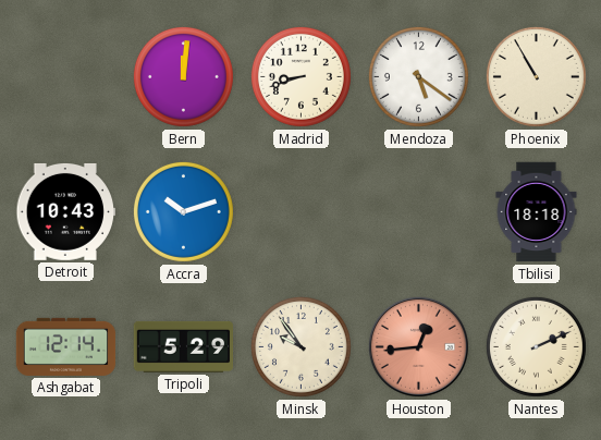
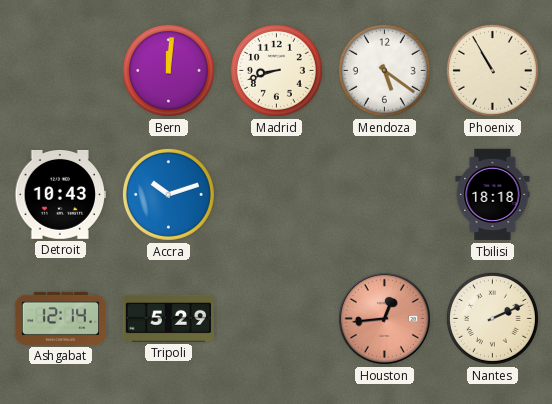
Minsk: 9:54 -> none (300, 346)
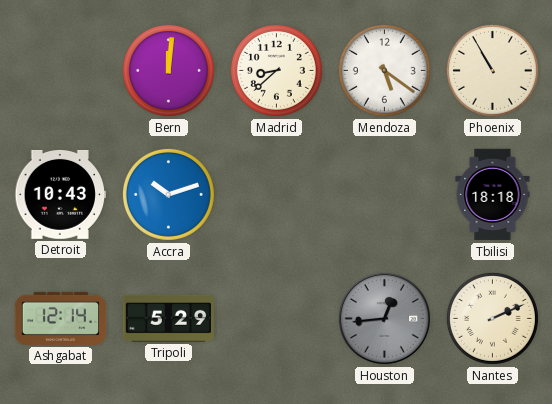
Madrid: 8:42 -> 8:38 (276, 70)
Houston dial: salmon -> grey (384, 318)
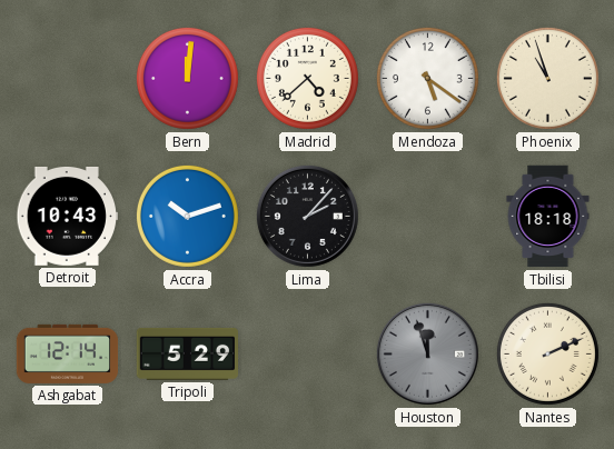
Madrid: 8:38 -> 4:38 (307, 78)
Phoenix: 10:55 -> 10:57 (547, 78)
Lima: none -> 2:07 (307, 216)
Houston: 12:44 -> 11:57 (427, 353)
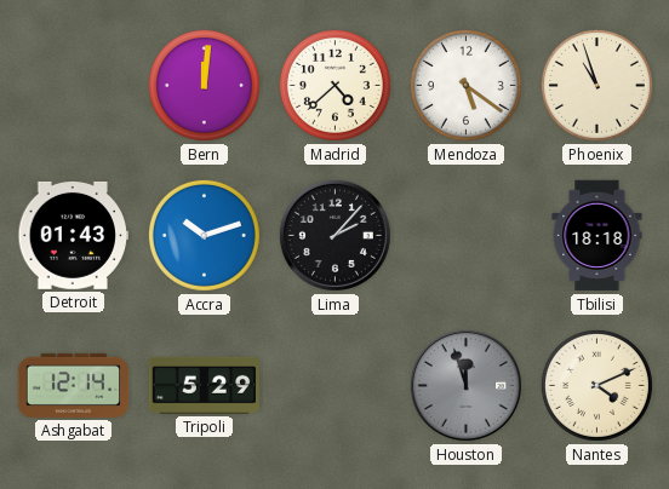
Detroit: 10:43 -> 01:43 (73, 235)
Nantes: 2:11 -> 4:11 (596, 385)
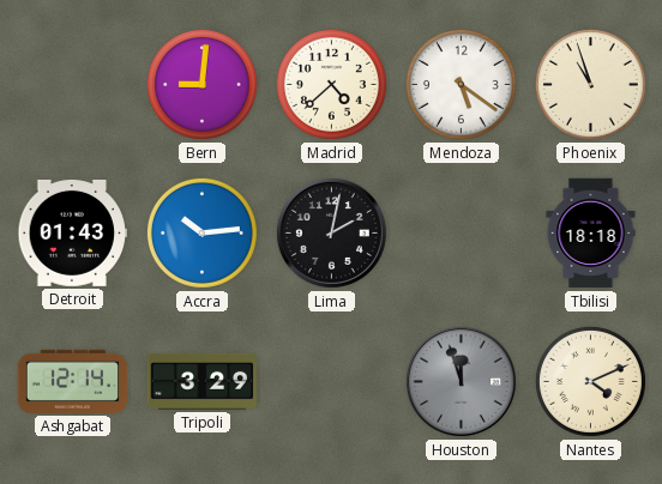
Bern: 12:01 -> 9:01 (201, 84)
Accra: 10:12 -> 10:14 (201, 232)
Lima: 2:07 -> 2:02 (331, 232)
Tripoli: 5:29 -> 3:29 (201, 381)
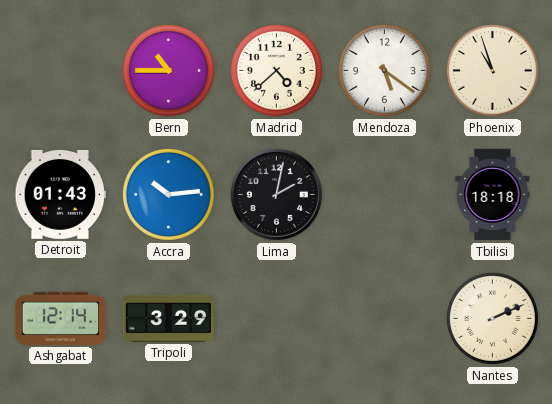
Bern: 9:01 -> 10:45 (168, 70)
Houston: 11:57 -> none (461, 381)
Nantes: 4:11 -> 2:11 (492, 318)
